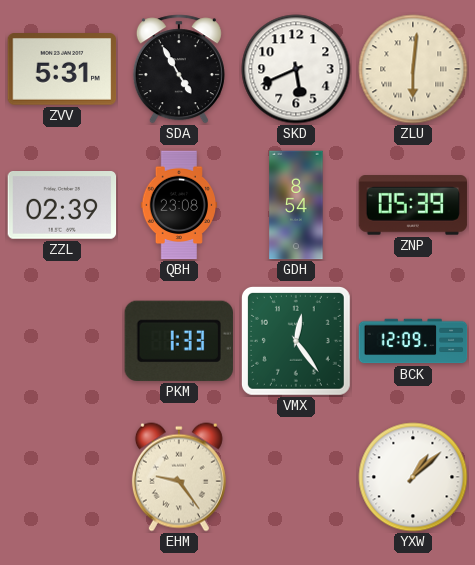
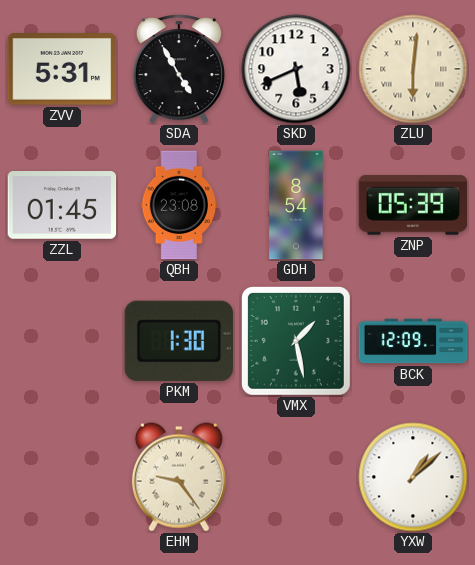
ZZL: 02:39 -> 01:45 (62, 206)
PKM: 1:33 -> 1:30 (179, 341)
VMX: 12:24 -> 1:28 (296, 341)
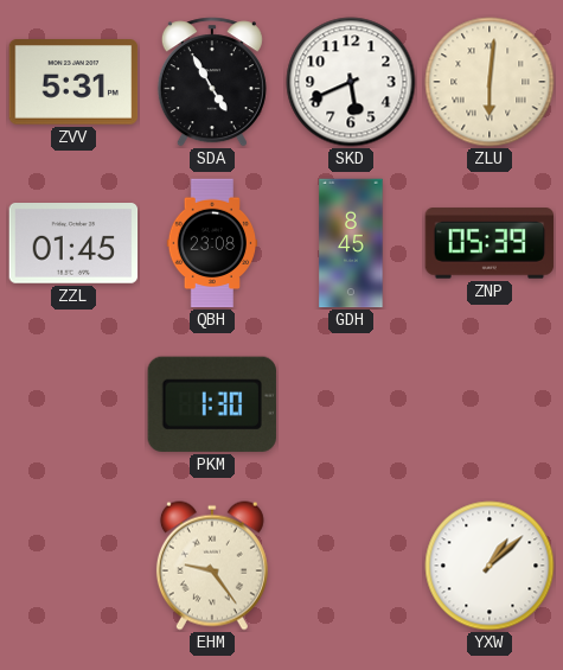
GDH: 8:54 -> 8:45 (351, 243)
VMX: 1:28 -> none (296, 341)
BCK: 12:09 -> none (413, 341)
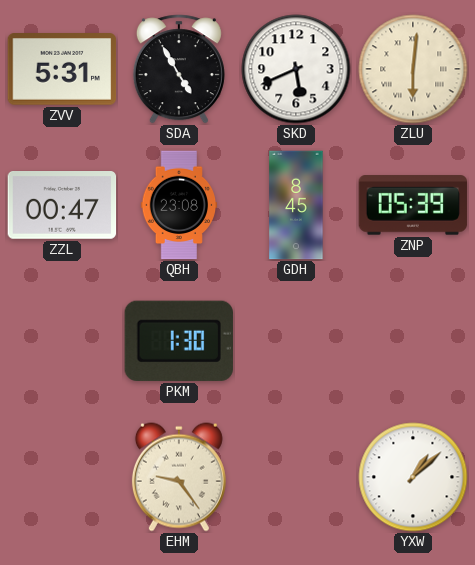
ZZL: 01:45 -> 00:47 (62, 206)
